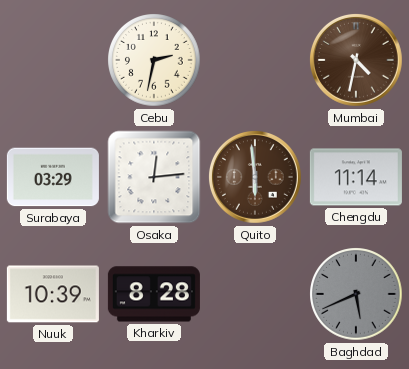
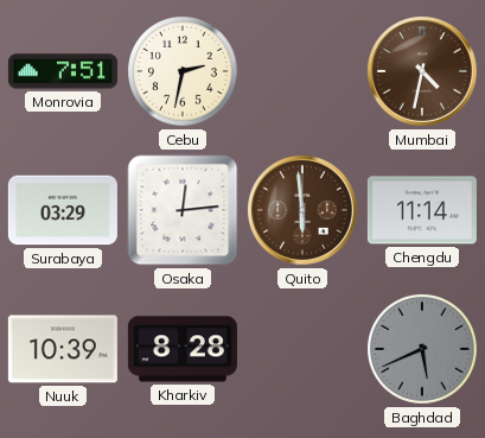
Monrovia: none -> 7:51 (63, 71)
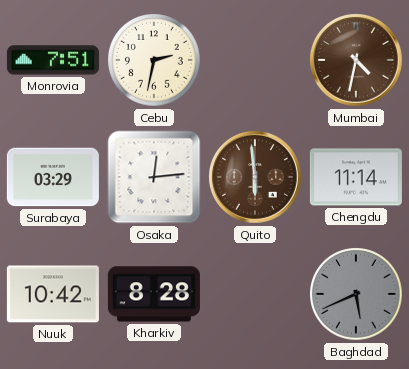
Nuuk: 10:39 -> 10:42 (53, 294)
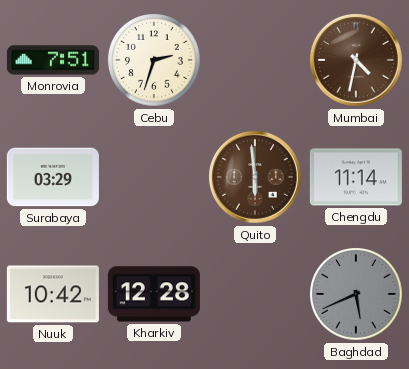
Cebu: 2:32 -> 2:33 (154, 60)
Osaka: 12:14 -> none (154, 177)
Kharkiv: 8:28 -> 12:28 (154, 294)
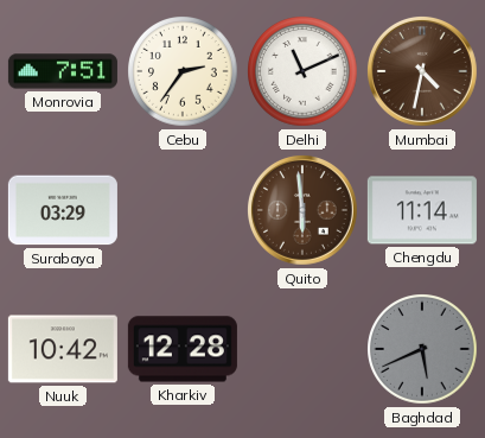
Cebu: 2:33 -> 2:36 (183, 71)
Delhi: none -> 11:11 (302, 71)
